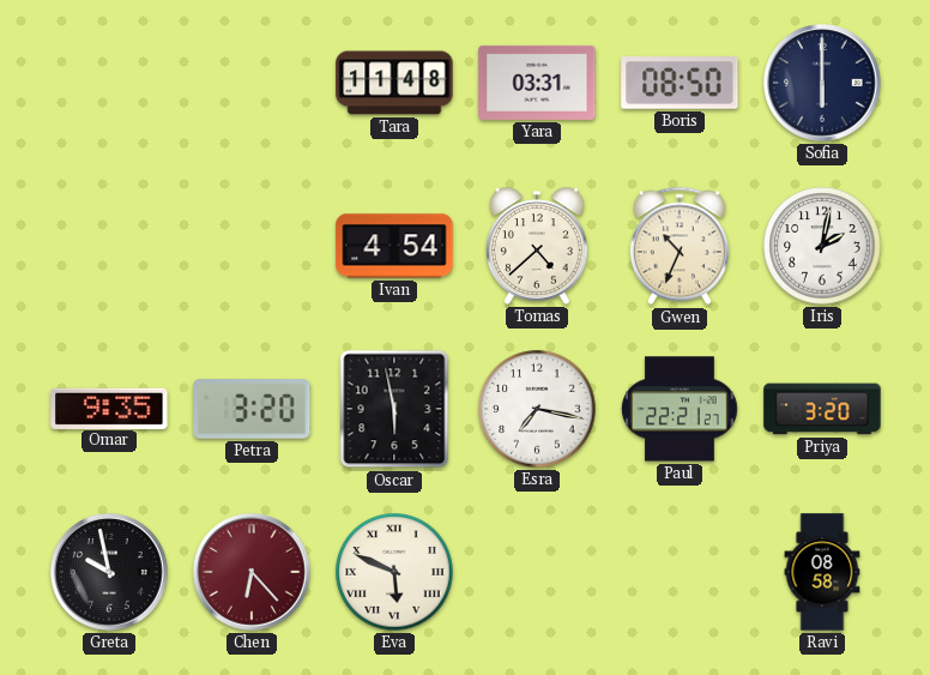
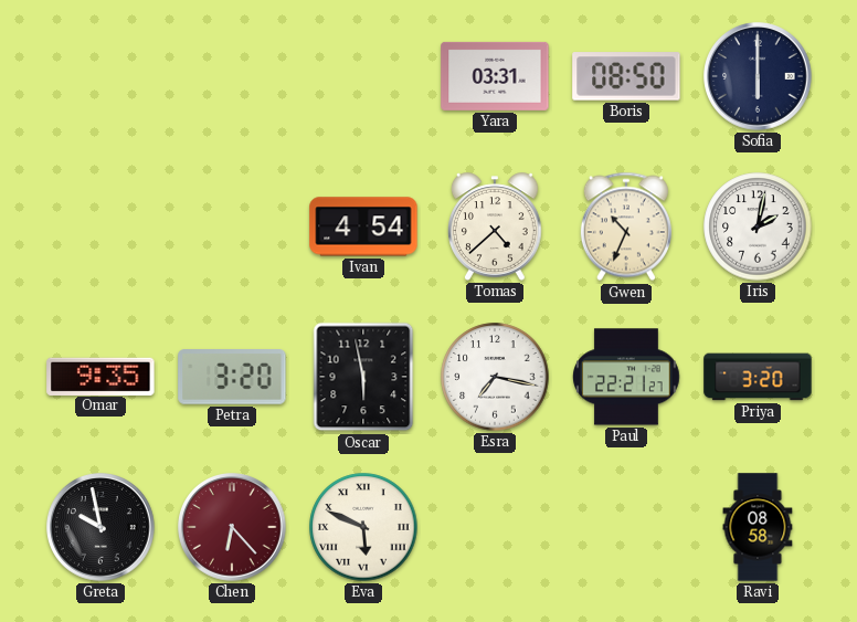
Tara: 11:48 -> none (394, 83)
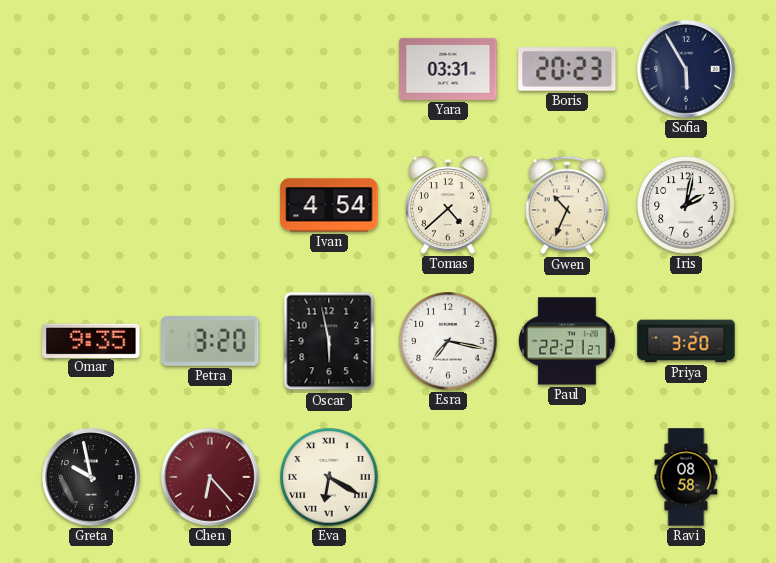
Boris: 08:50 -> 20:23 (567, 69)
Sofia: 6:00 -> 5:55 (686, 69)
Eva: 5:49 -> 6:20 (329, 477)
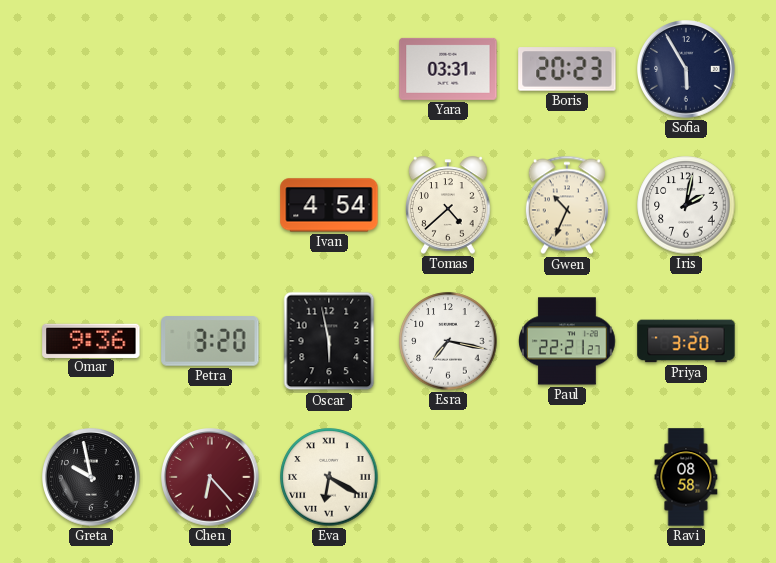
Omar: 9:35 -> 9:36 (91, 340)
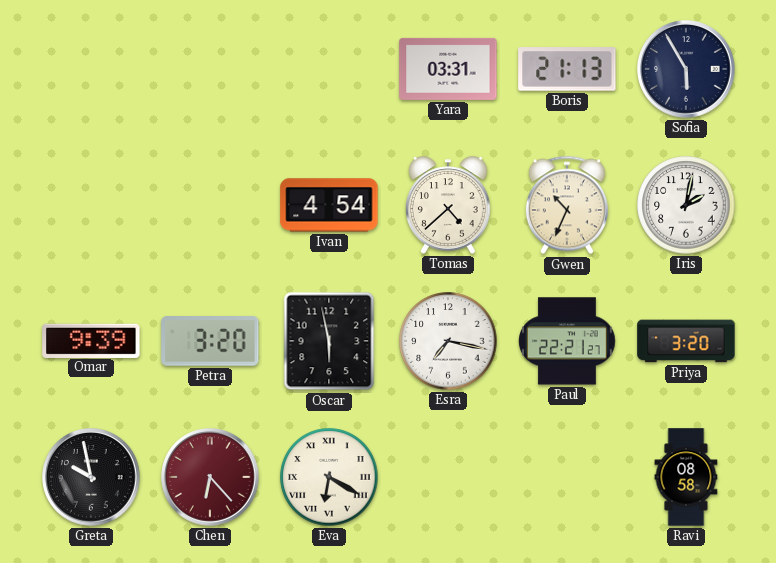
Boris: 20:23 -> 21:13 (567, 69)
Omar: 9:36 -> 9:39 (91, 340)
